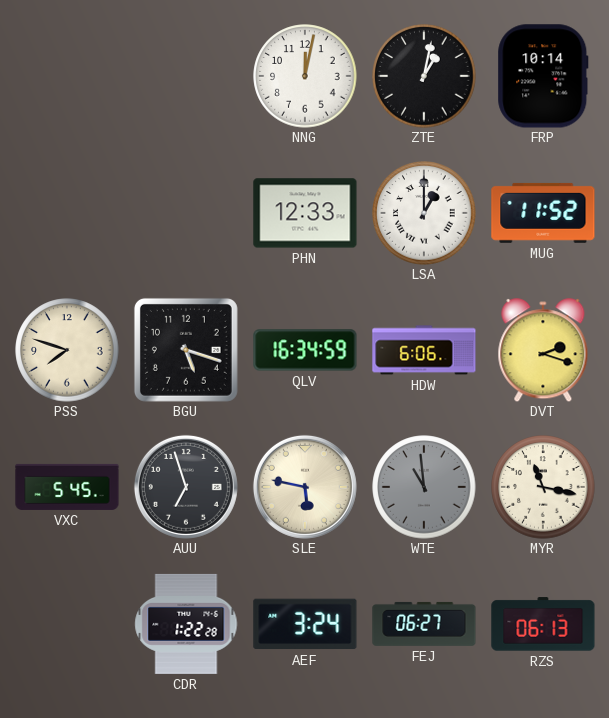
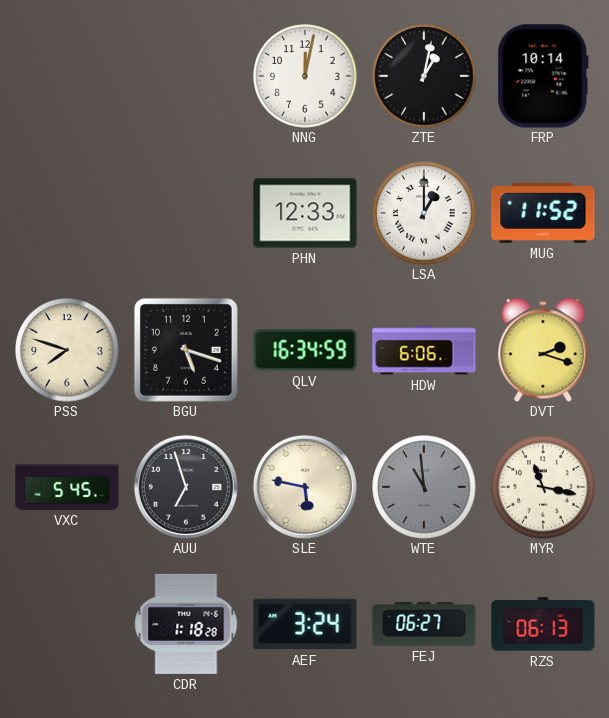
CDR: 1:22 -> 1:18 (186, 624)
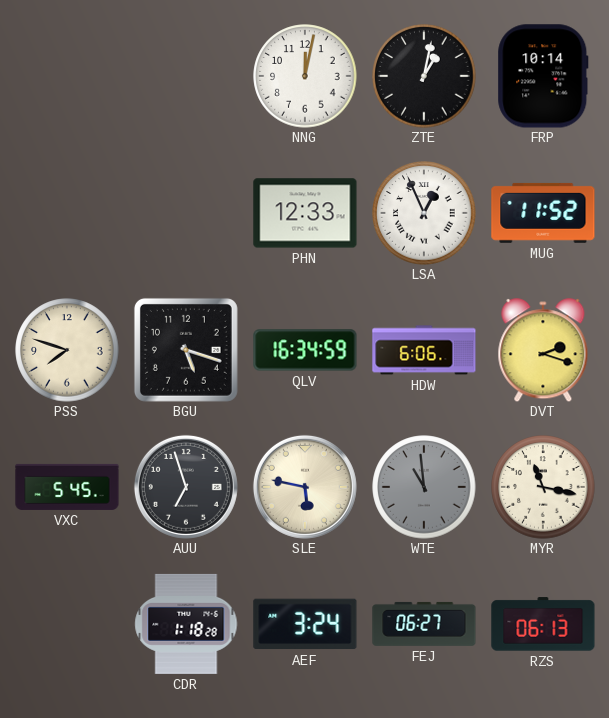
LSA: 1:00 -> 12:56 (424, 213)
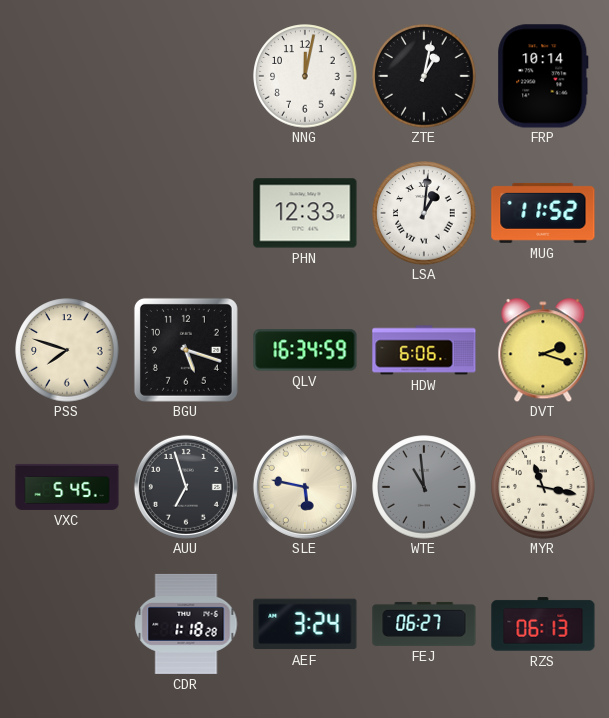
LSA: 12:56 -> 1:01 (424, 213)
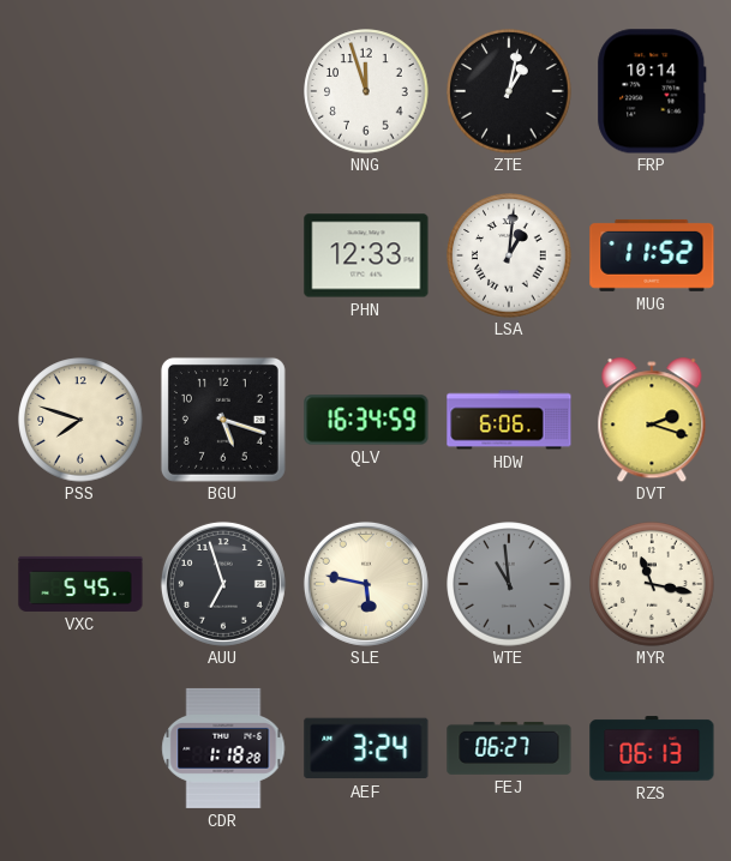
NNG: 12:02 -> 11:57 (366, 91)
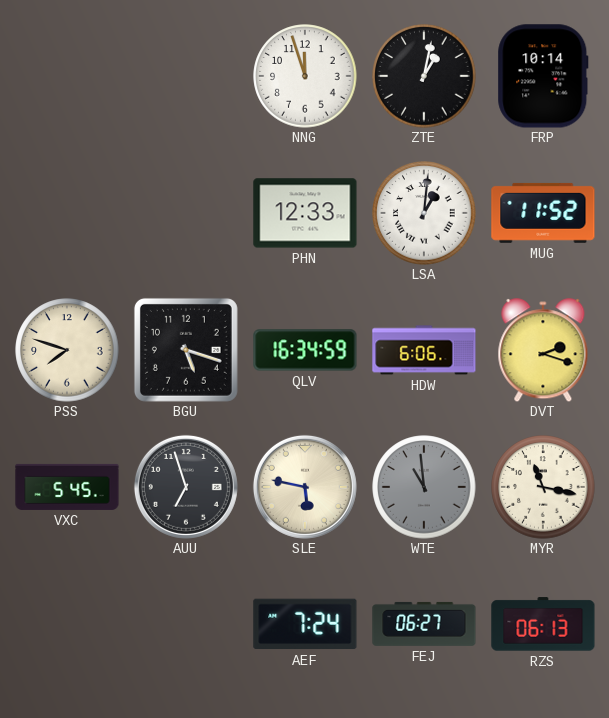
CDR: 1:18 -> none (223, 748)
AEF: 3:24 -> 7:24 (305, 624)
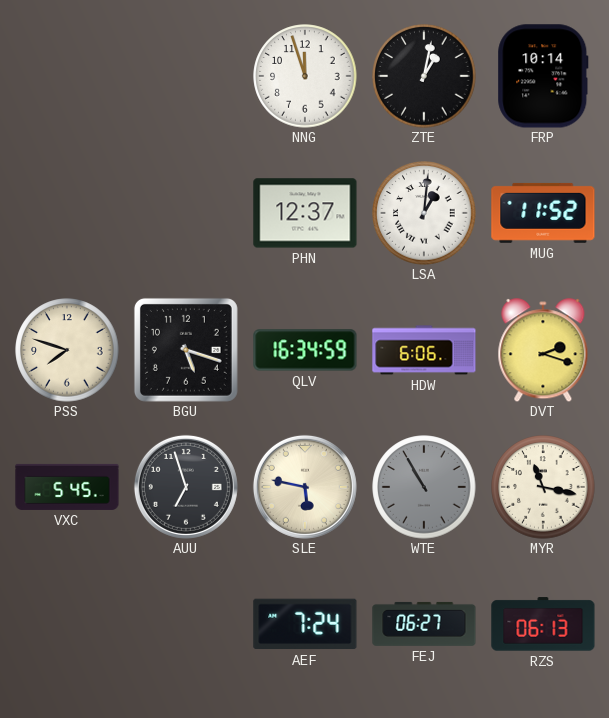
PHN: 12:33 -> 12:37 (305, 213)
WTE: 10:59 -> 10:55 (424, 487)
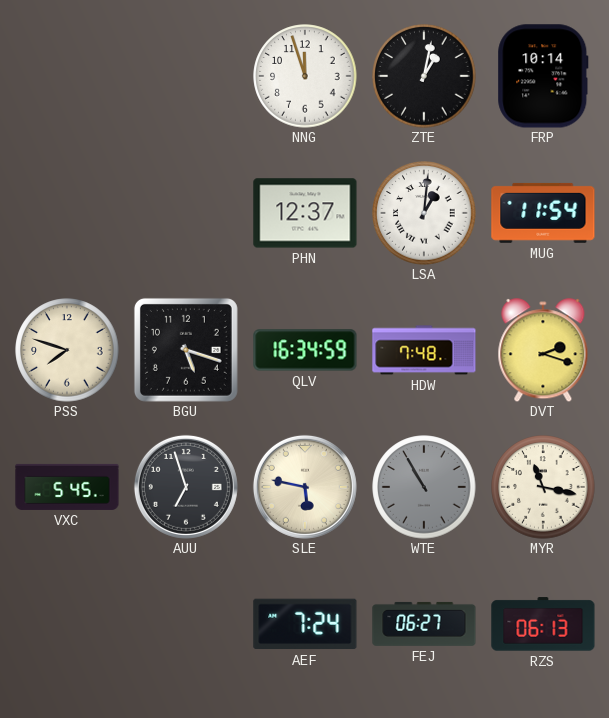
MUG: 11:52 -> 11:54 (543, 213)
HDW: 6:06 -> 7:48 (424, 350)
